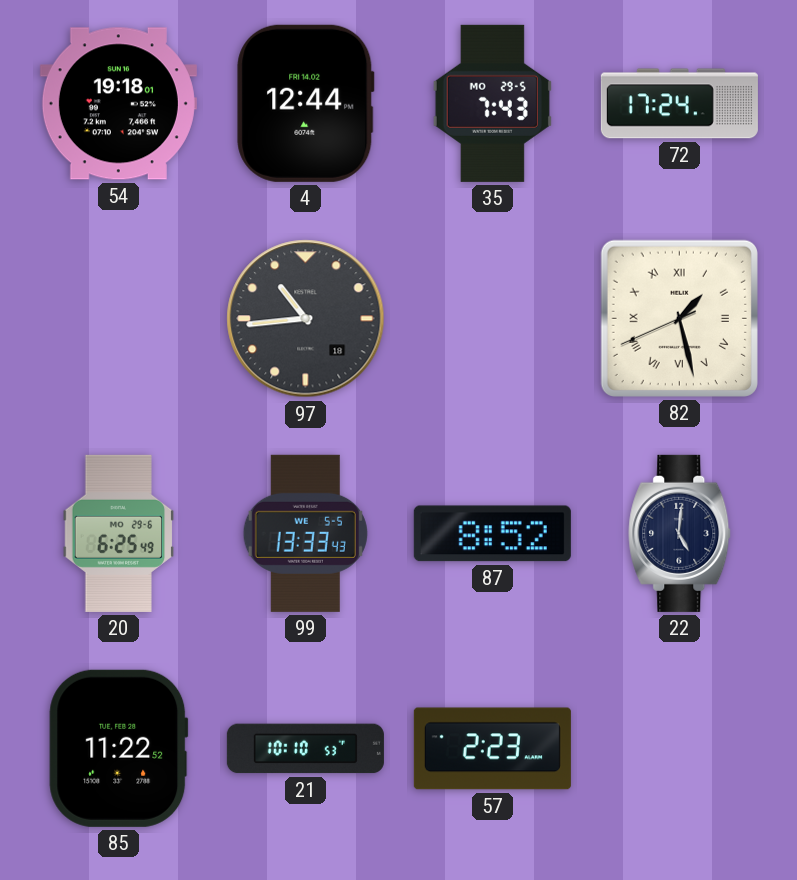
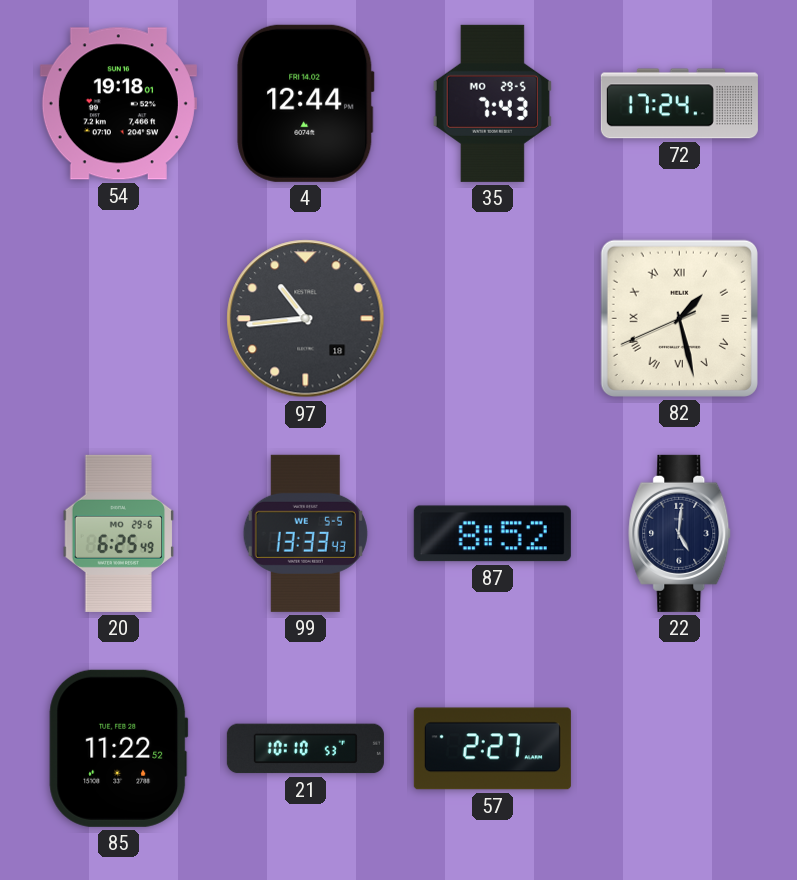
57: 2:23 -> 2:27 (492, 749)
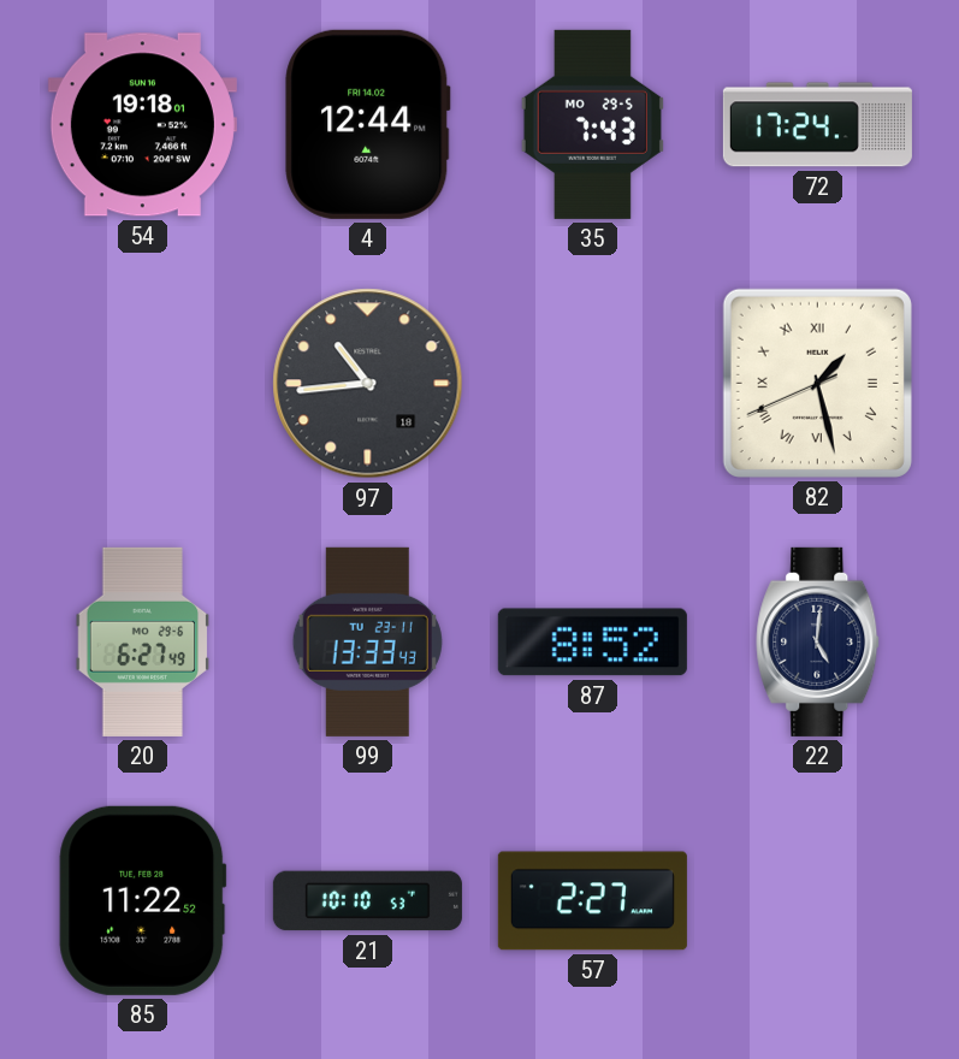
20: 6:25 -> 6:27 (143, 641)
99 date: WE 5-5 -> TU 23-11 (367, 641)
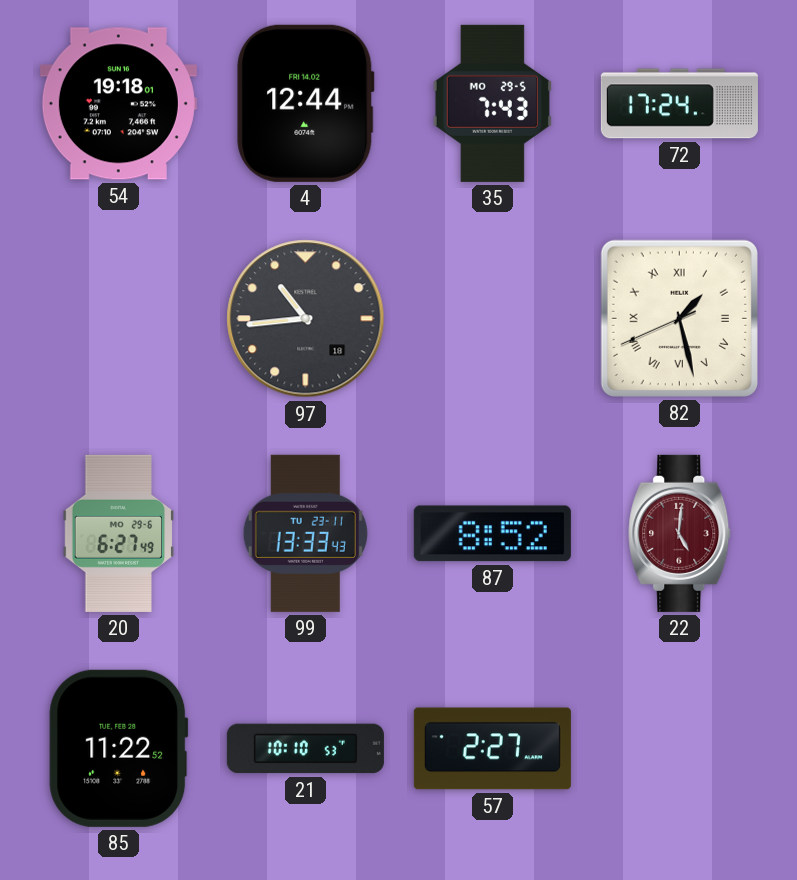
22 dial: navy -> burgundy (680, 533)
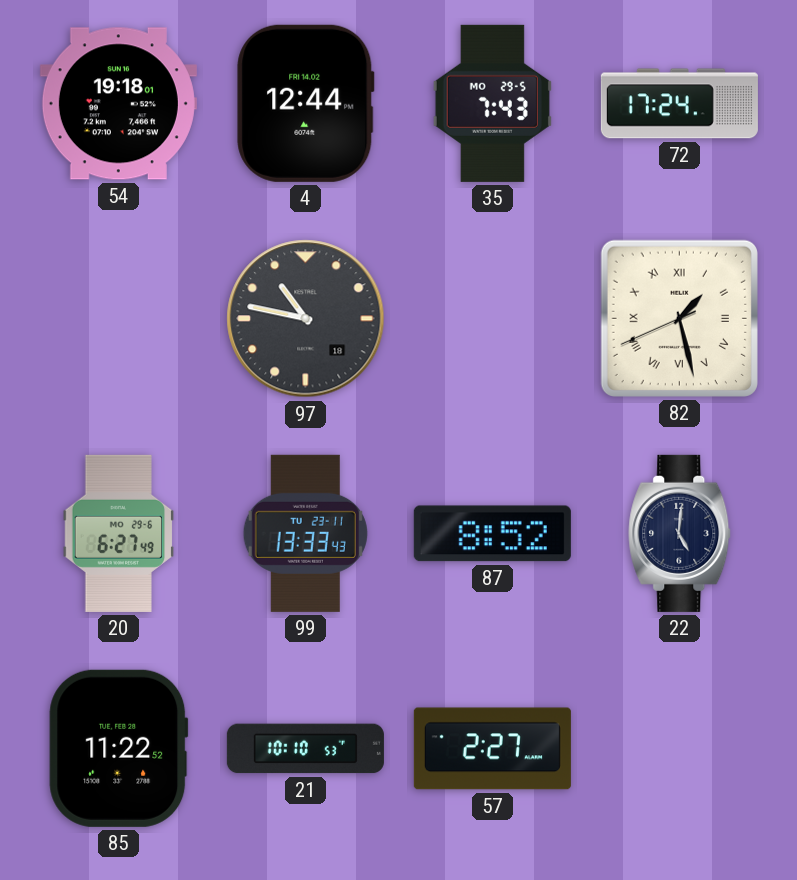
97: 10:44 -> 10:47 (306, 319)
22 dial: burgundy -> navy (680, 533)
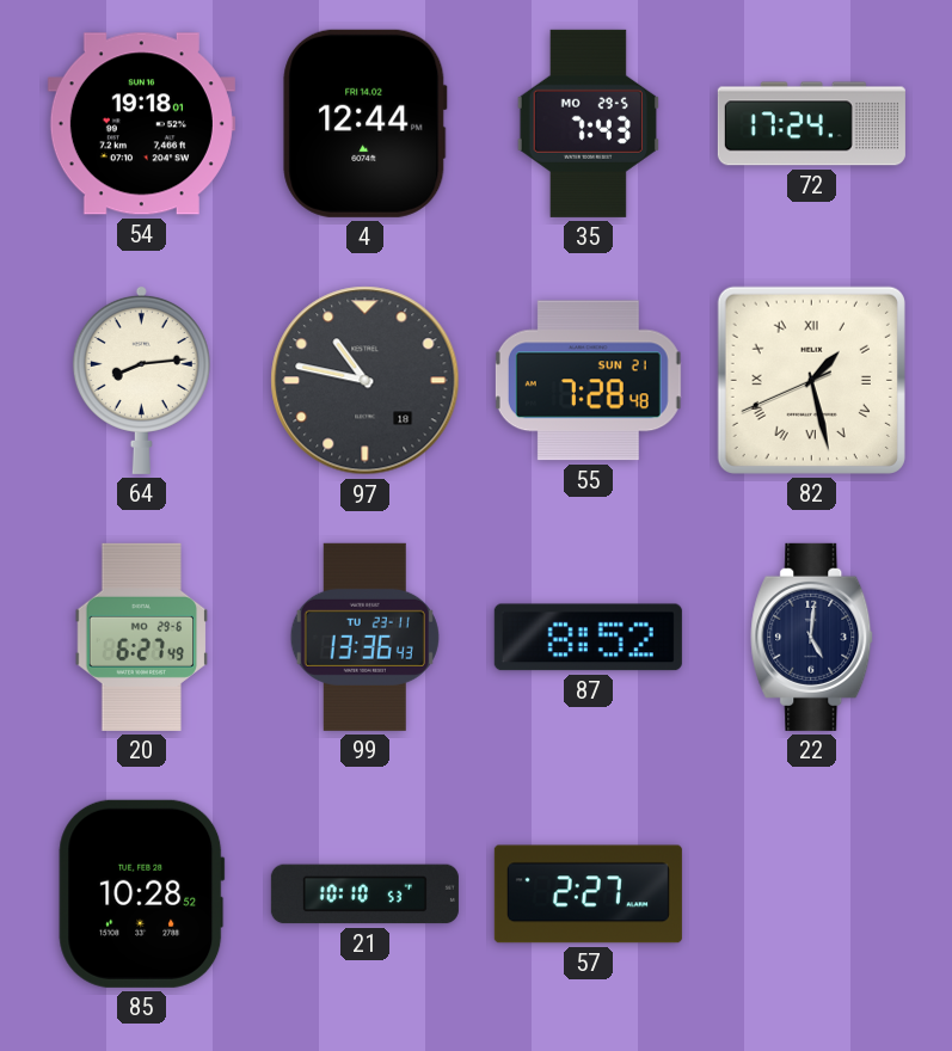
64: none -> 8:14 (141, 380)
55: none -> 7:28 (588, 381)
99: 13:33 -> 13:36 (364, 637)
85: 11:22 -> 10:28 (142, 893)
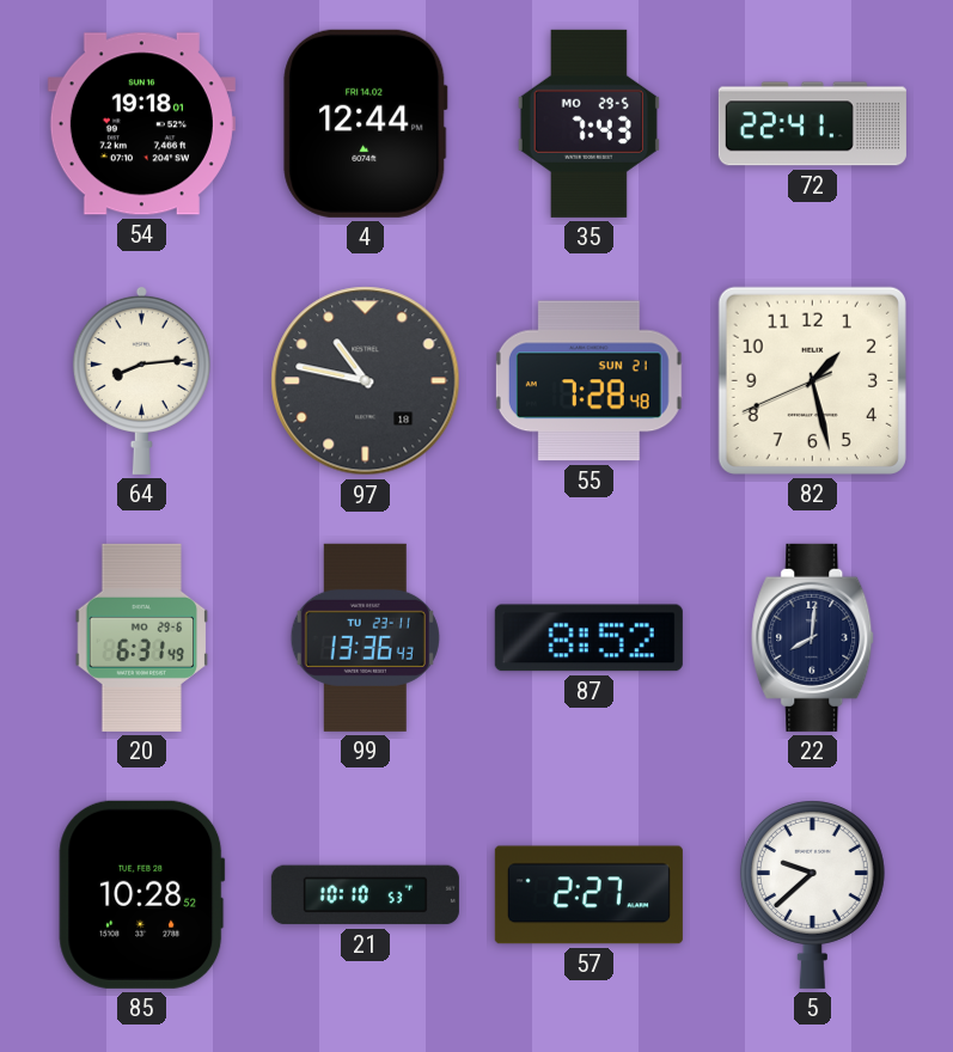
72: 17:24 -> 22:41 (812, 124)
82 numerals: Roman -> Arabic (812, 380)
20: 6:27 -> 6:31 (142, 637)
22: 5:01 -> 8:01 (813, 637)
5: none -> 9:38 (812, 894)
